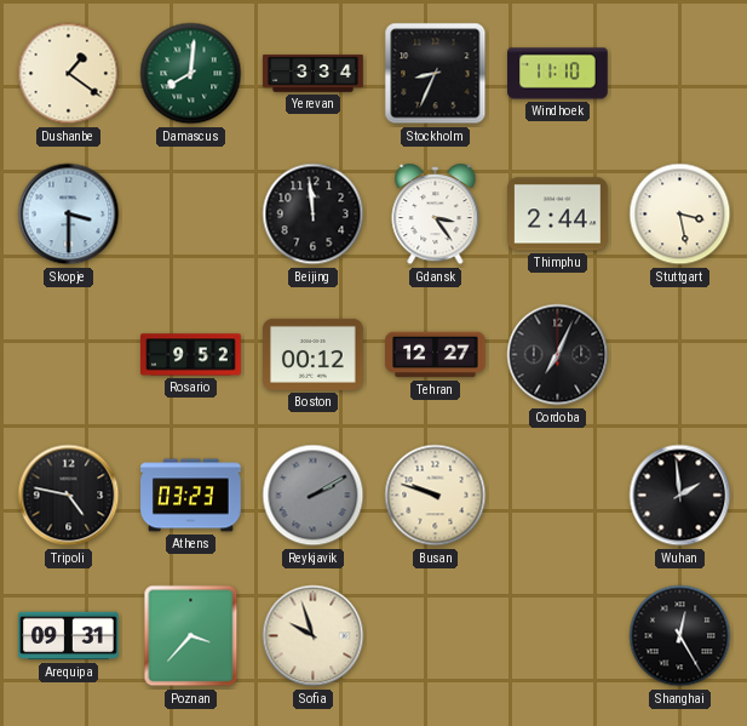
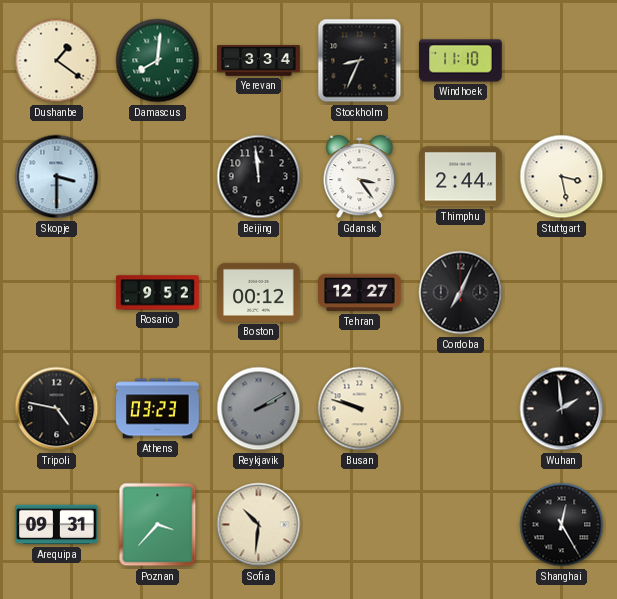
Sofia: 9:57 -> 10:31 (259, 525)
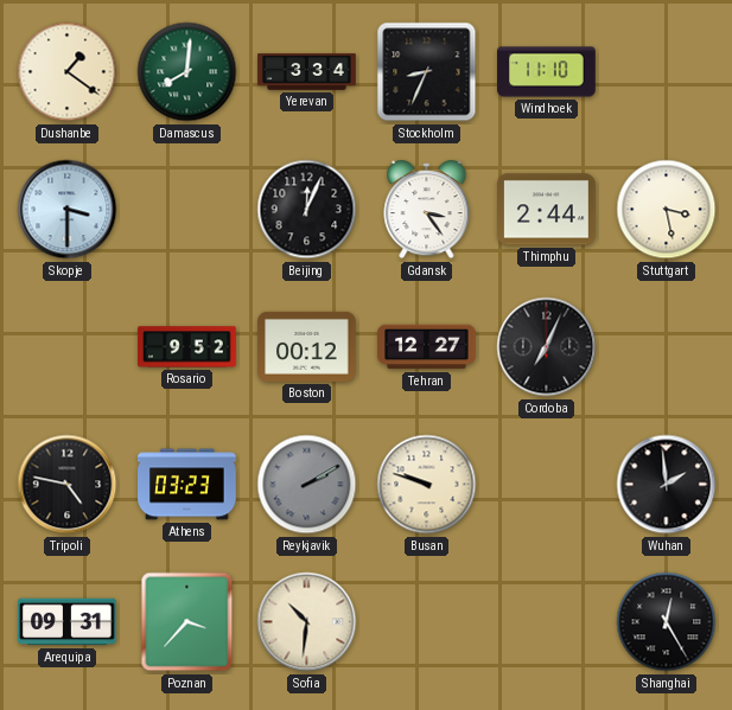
Beijing: 11:59 -> 12:04 (307, 210)
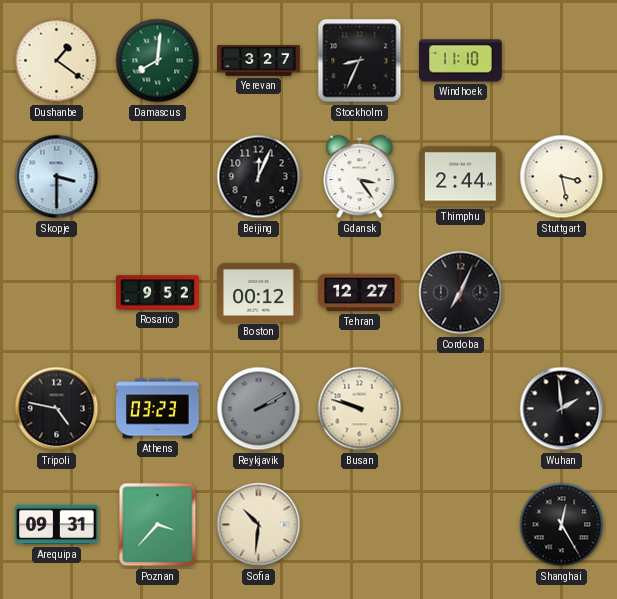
Yerevan: 3:34 -> 3:27 (259, 61)
